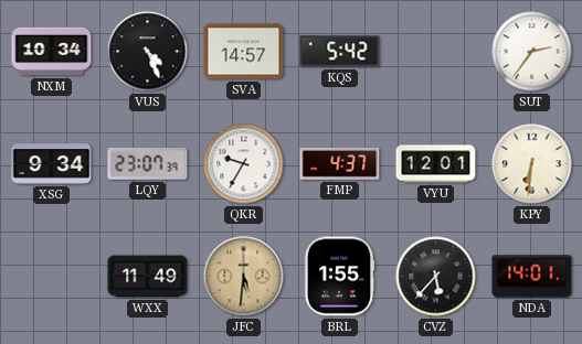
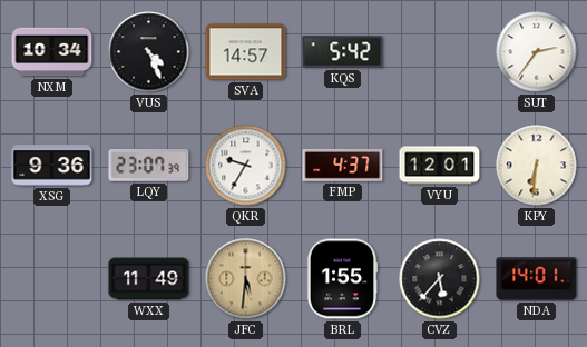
XSG: 9:34 -> 9:36 (52, 166)
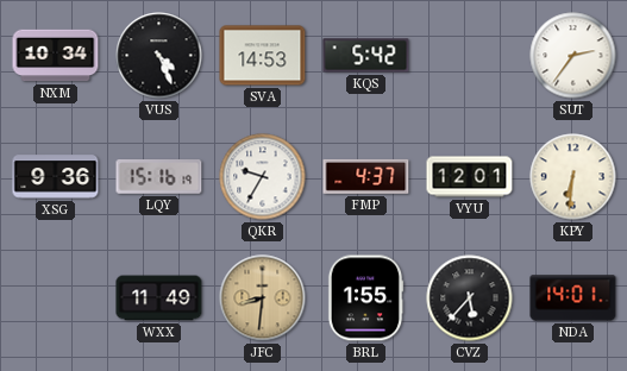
SVA: 14:57 -> 14:53 (263, 56)
LQY: 23:07 -> 15:16 (159, 177)
JFC: 5:31 -> 8:31 (263, 298)
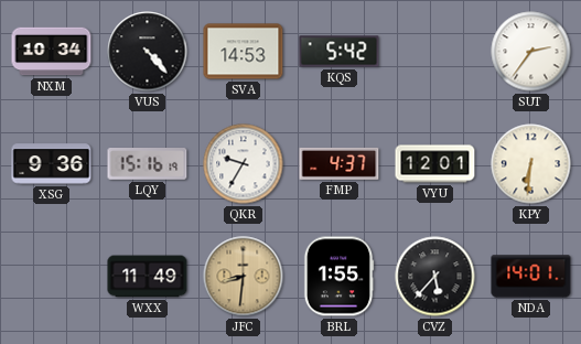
VUS: 4:26 -> 4:23 (148, 52)
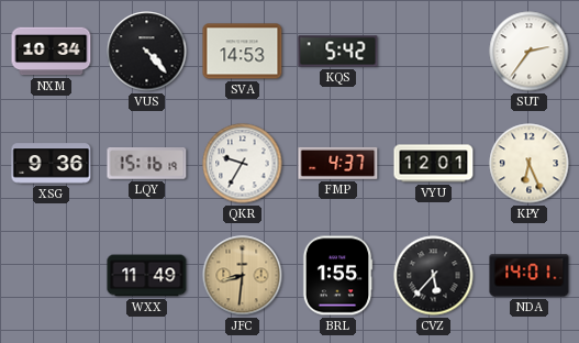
KPY: 6:31 -> 6:26 (530, 164)
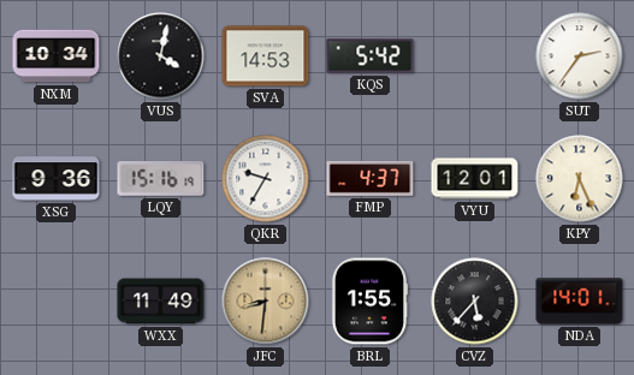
VUS: 4:23 -> 4:02 (161, 56)
